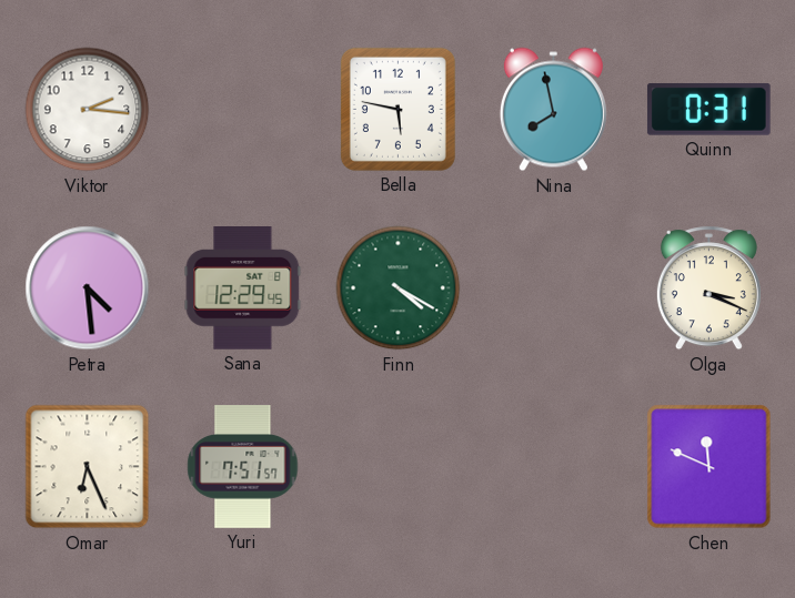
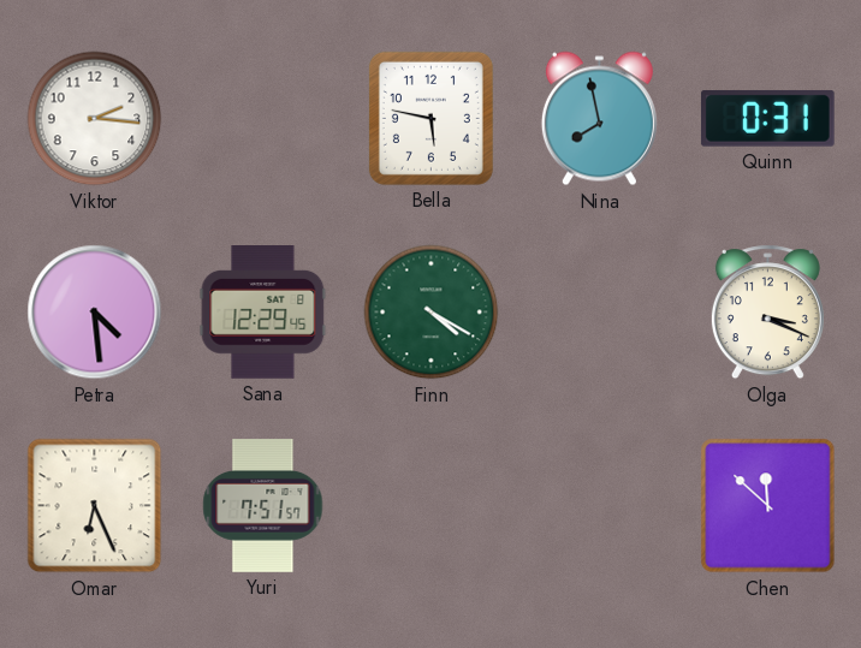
Chen: 11:49 -> 11:52 (768, 506)
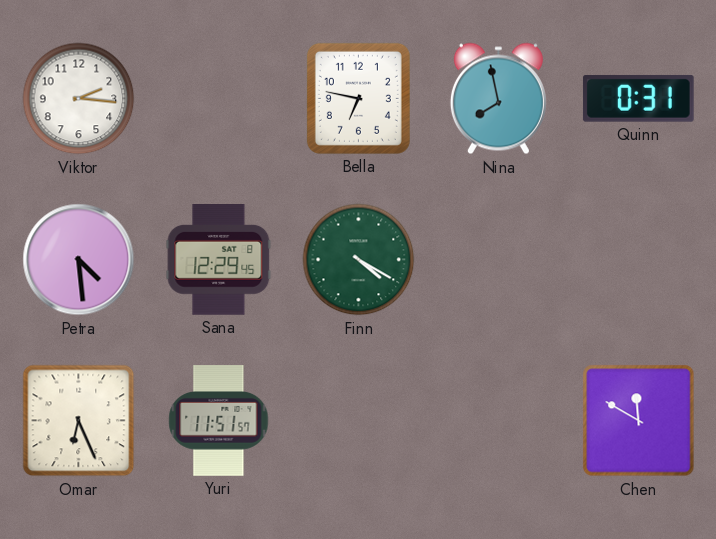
Bella: 5:47 -> 6:47 (358, 98)
Olga: 3:19 -> none (767, 313)
Yuri: 7:51 -> 11:51 (219, 421)
Chen: 11:52 -> 11:50 (639, 421)
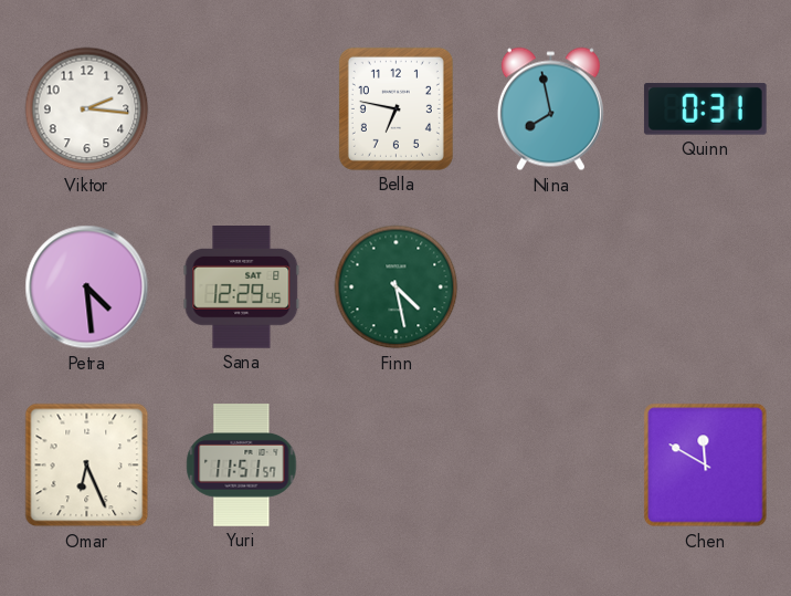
Finn: 4:20 -> 4:28 (397, 287)
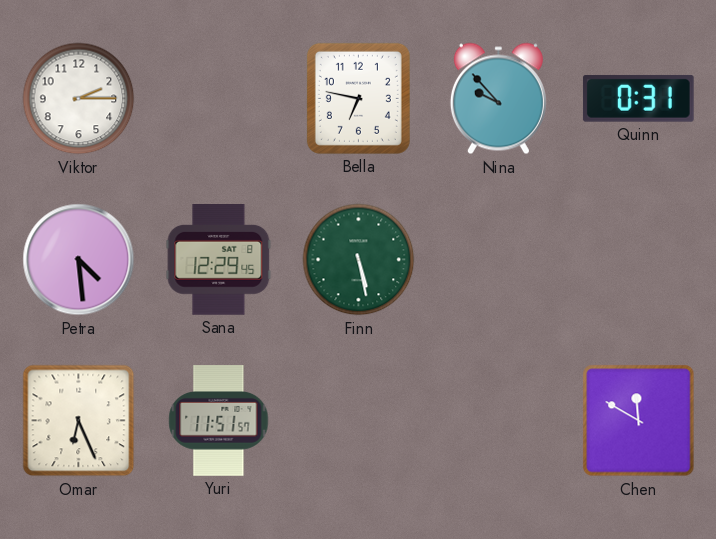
Viktor: 2:16 -> 2:15 (79, 99)
Nina: 7:58 -> 9:53 (498, 99)
Finn: 4:28 -> 5:28 (359, 260)
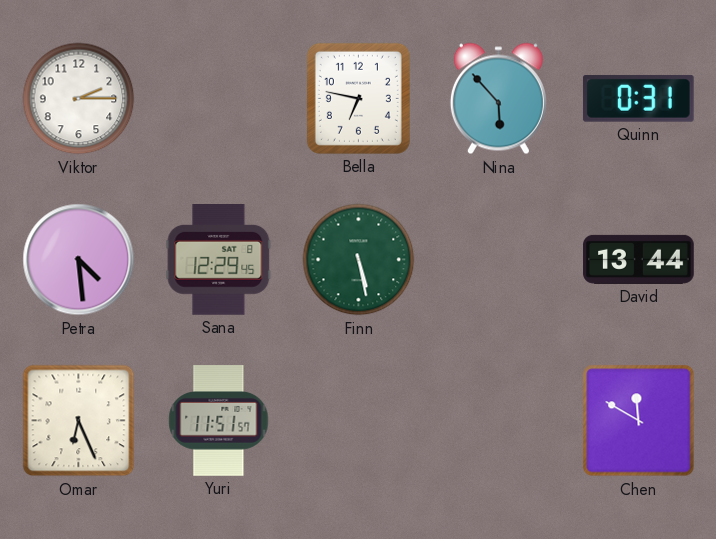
Nina: 9:53 -> 5:53 (498, 99)
David: none -> 13:44 (639, 259)
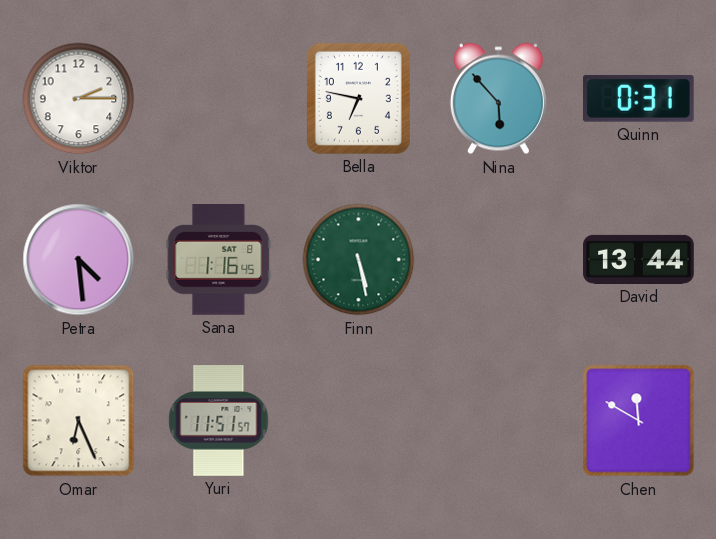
Sana: 12:29 -> 1:16 (219, 260)
